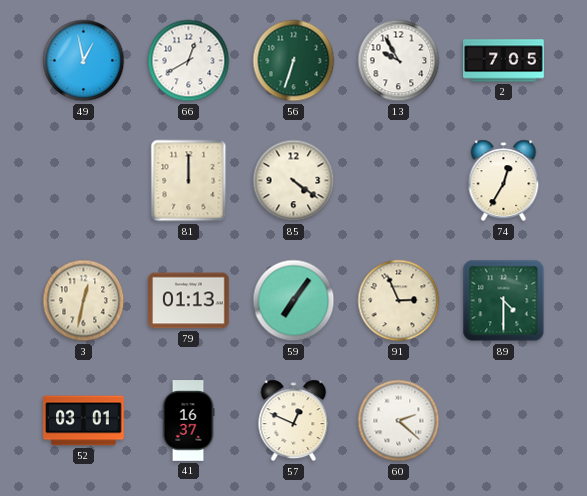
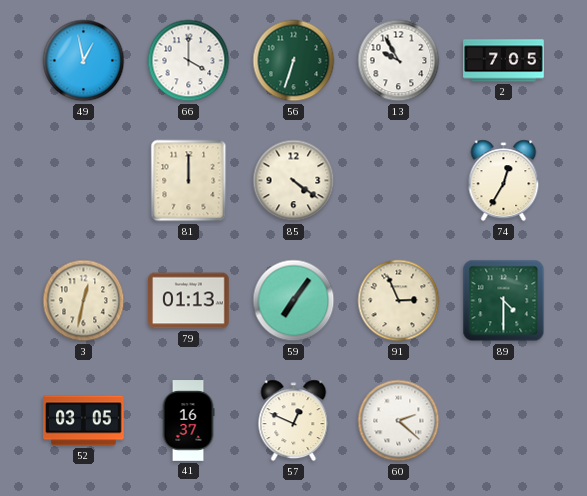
66: 12:40 -> 4:00 (189, 61)
52: 03:01 -> 03:05 (84, 421)
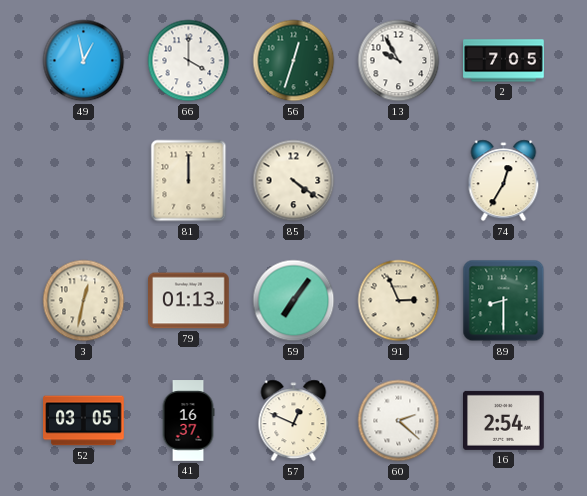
56: 6:33 -> 12:33 (294, 61)
89: 4:30 -> 8:30 (504, 301)
16: none -> 2:54 (504, 420)
